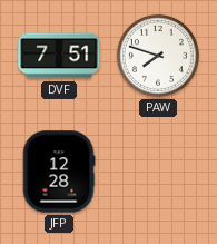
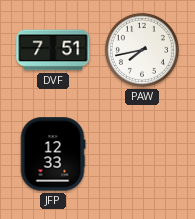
PAW: 7:48 -> 7:43 (142, 50)
JFP: 12:28 -> 12:33 (53, 154)
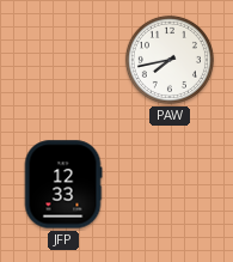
DVF: 7:51 -> none (53, 50)
